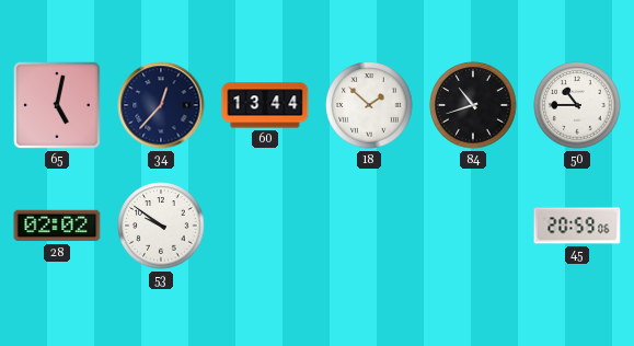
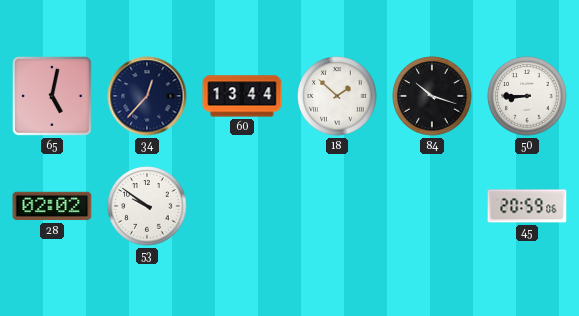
84: 10:42 -> 10:18 (432, 96)
50: 10:45 -> 8:45 (527, 96)
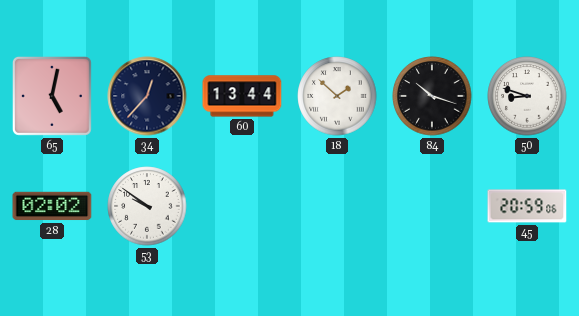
50: 8:45 -> 8:48 (527, 96)
